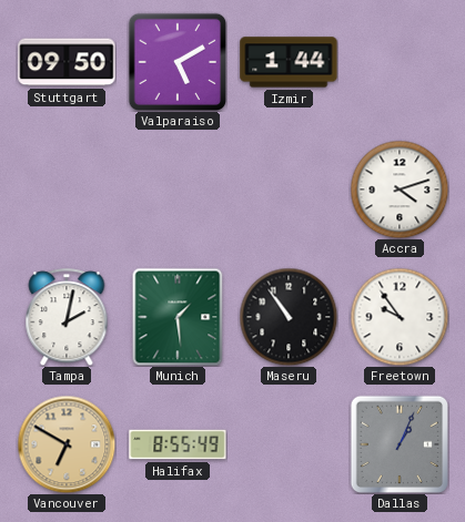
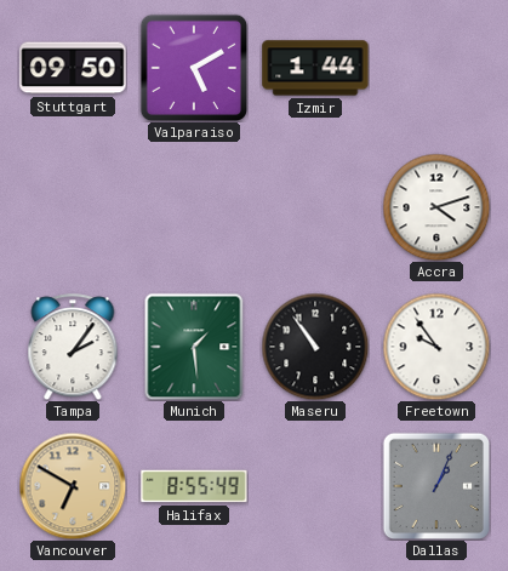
Tampa: 2:02 -> 2:06 (73, 347)
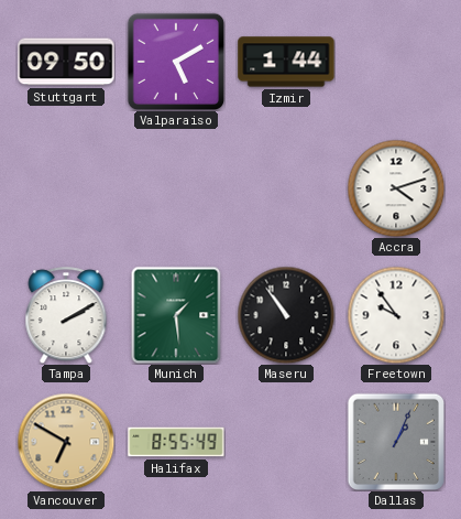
Tampa: 2:06 -> 2:10 (66, 315)
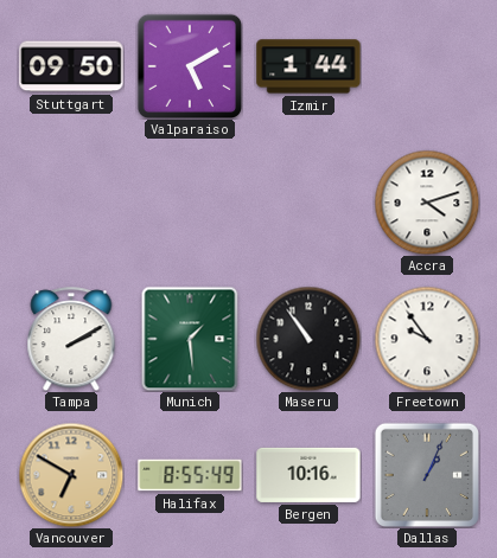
Bergen: none -> 10:16 (308, 475)
